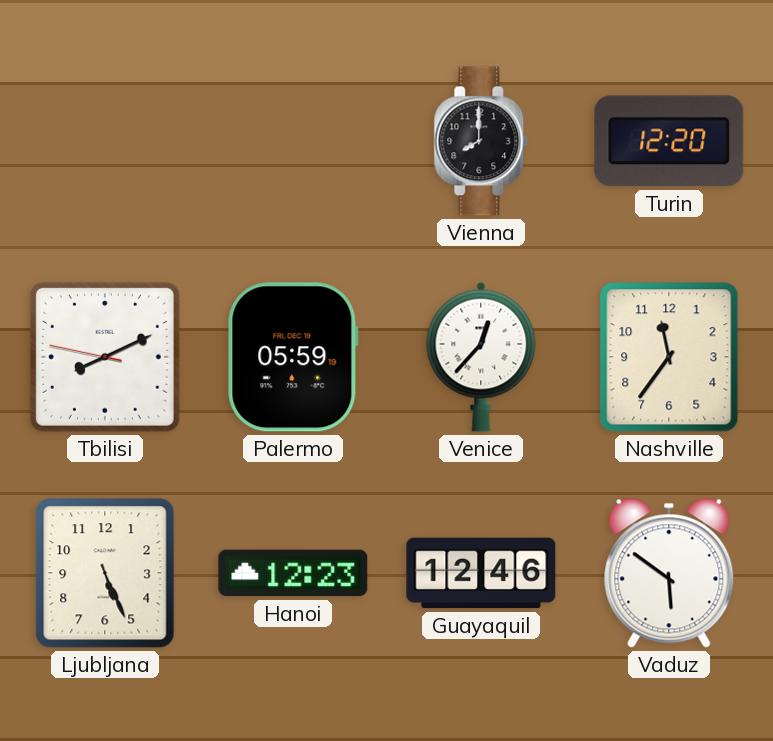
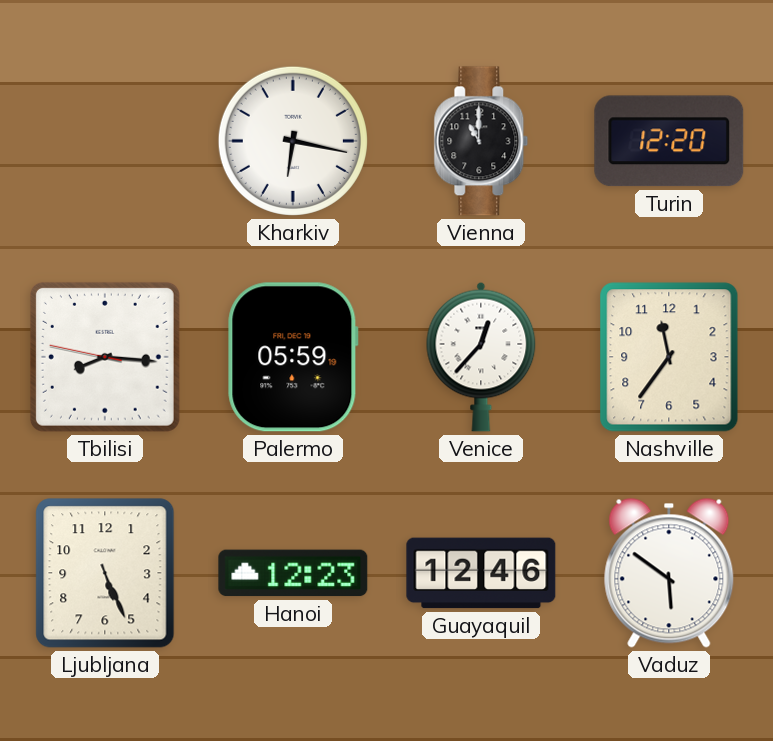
Kharkiv: none -> 6:17 (293, 141)
Vienna: 8:00 -> 11:00 (481, 141)
Tbilisi: 8:10 -> 8:15 (105, 357)
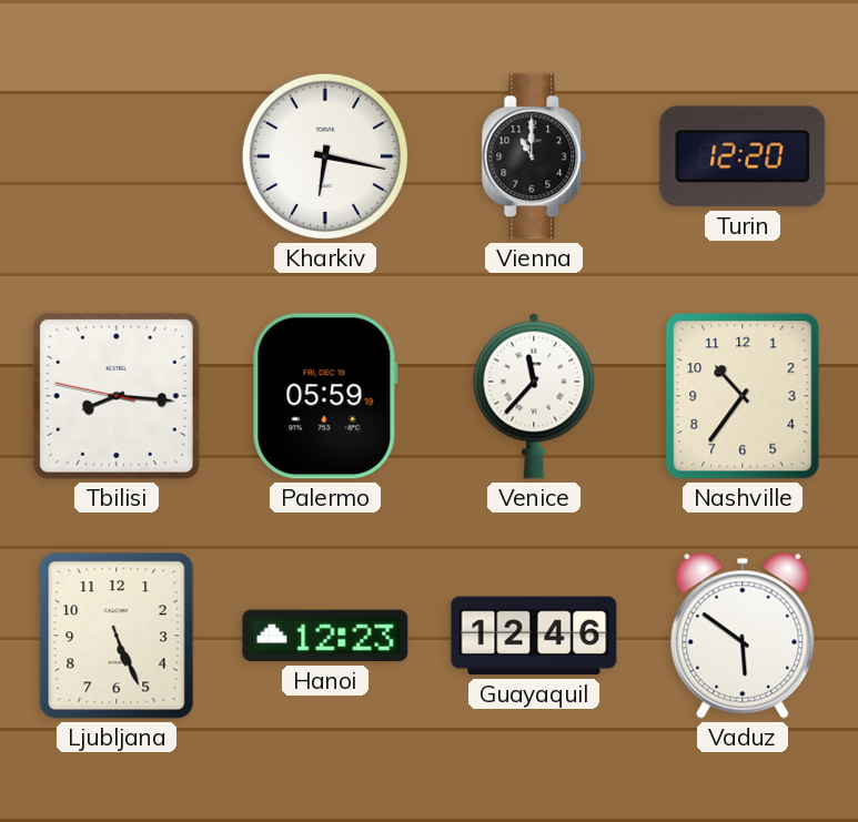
Venice: 12:37 -> 11:37 (534, 396)
Nashville: 11:36 -> 10:36 (743, 396)
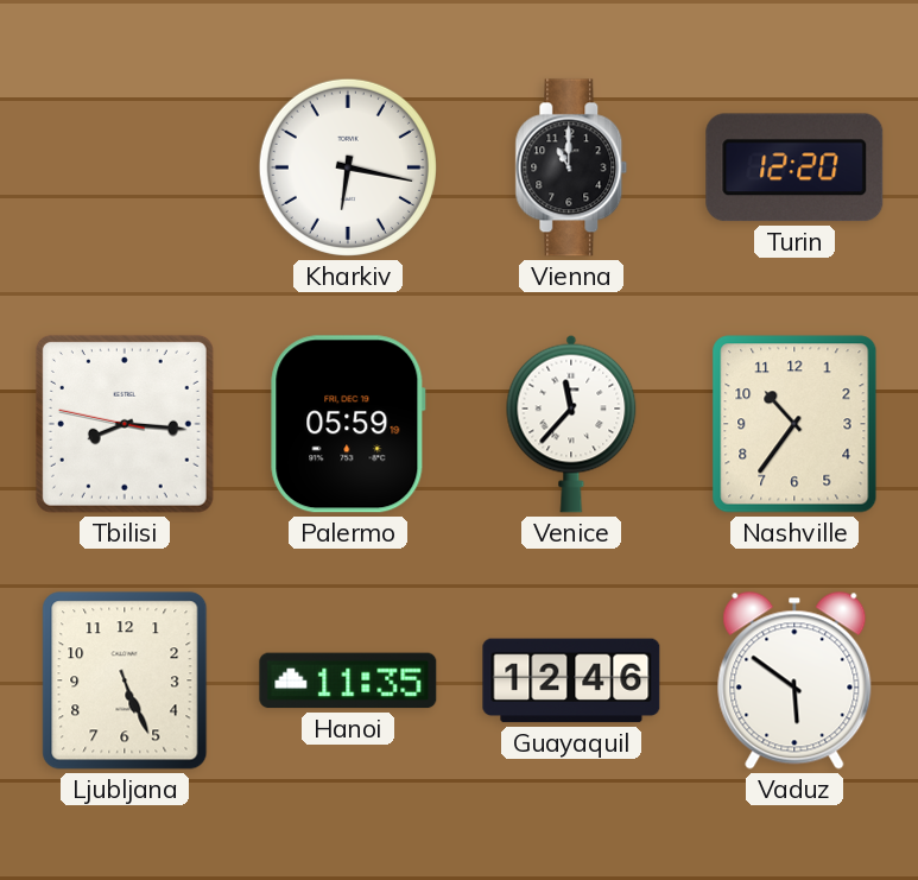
Hanoi: 12:23 -> 11:35 (348, 680)
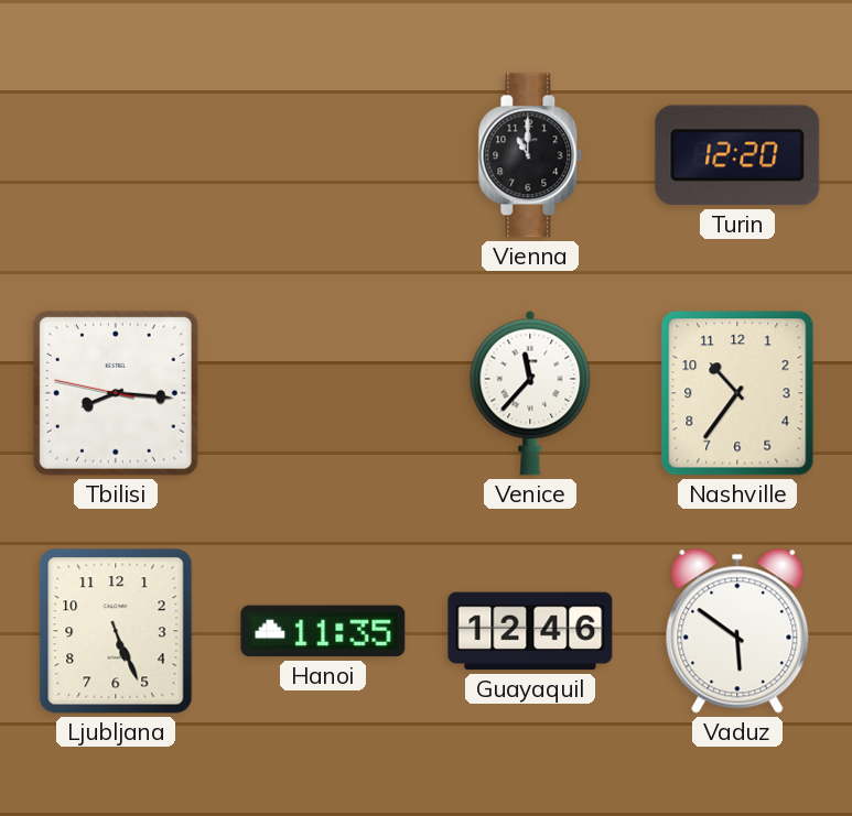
Kharkiv: 6:17 -> none (348, 167)
Palermo: 05:59 -> none (348, 424)
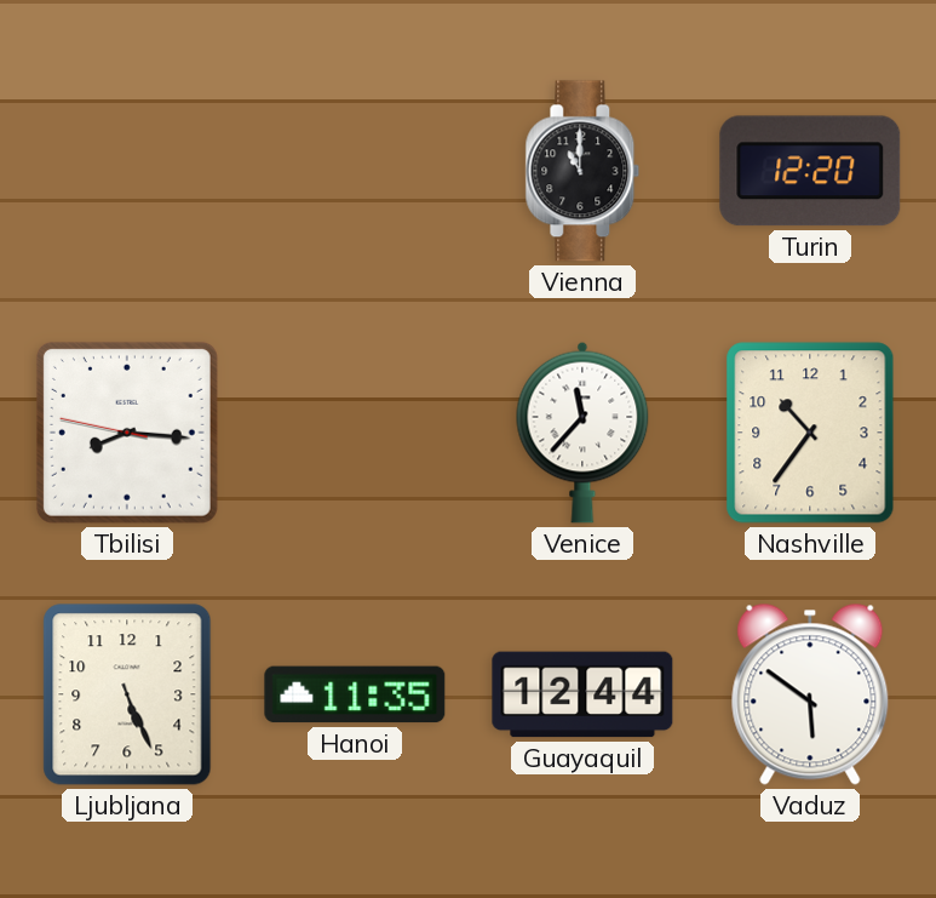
Guayaquil: 12:46 -> 12:44 (582, 694)
